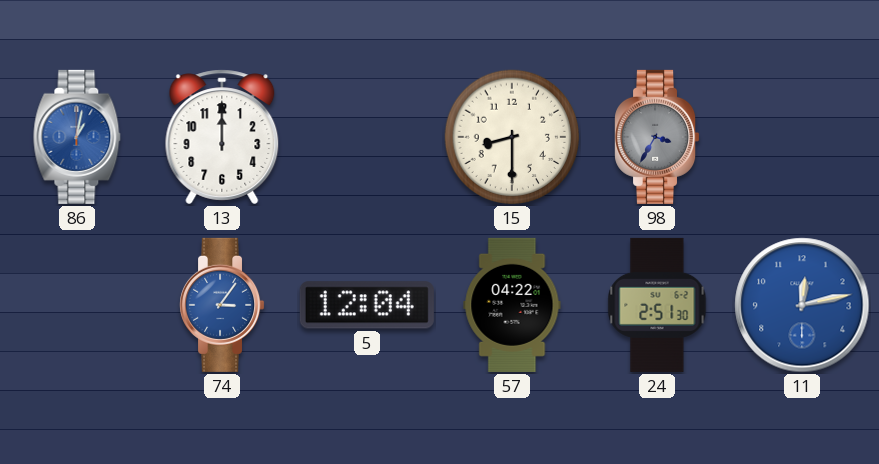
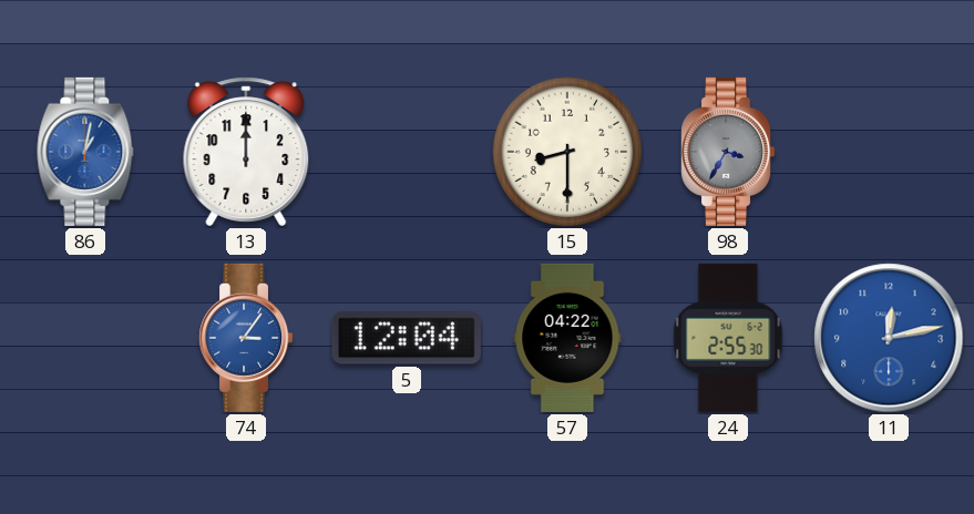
24: 2:51 -> 2:55 (728, 338)
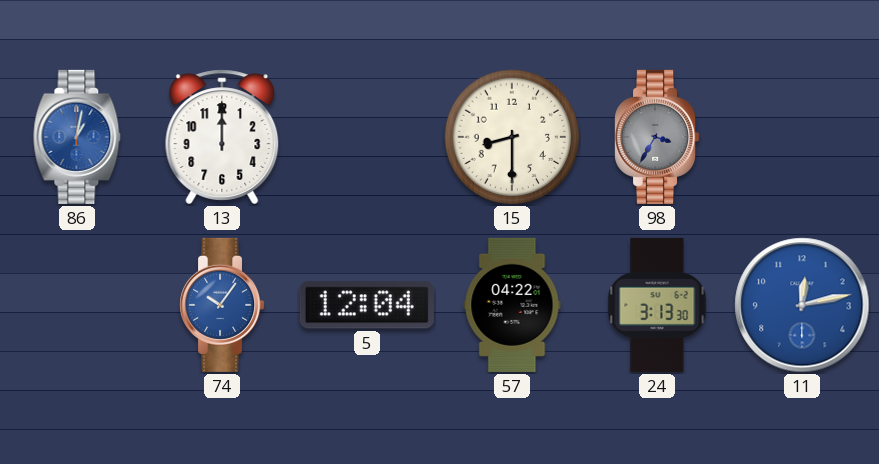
74: 3:06 -> 10:06 (222, 305)
24: 2:55 -> 3:13 (657, 305)
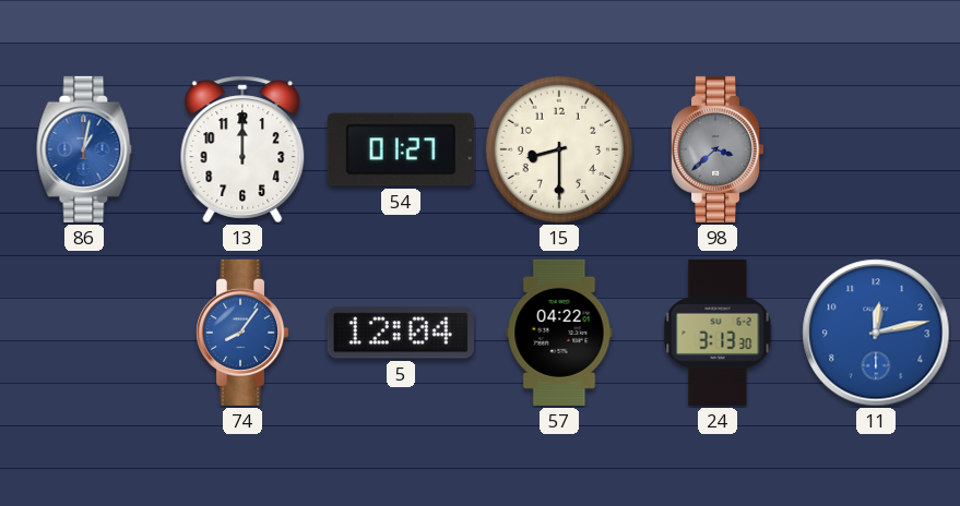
54: none -> 01:27 (401, 149)
98: 3:35 -> 3:38 (718, 149)
74: 10:06 -> 8:06 (242, 333)
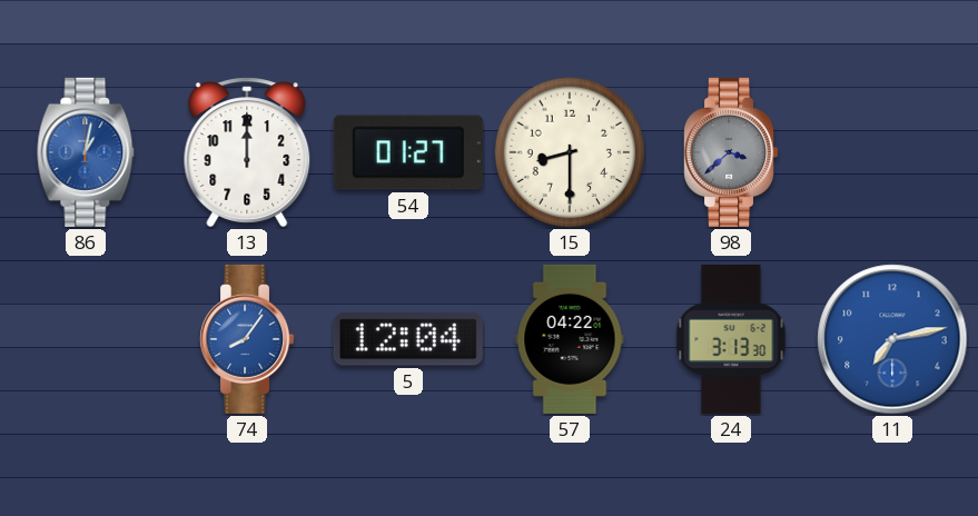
11: 12:13 -> 7:13 (892, 339)
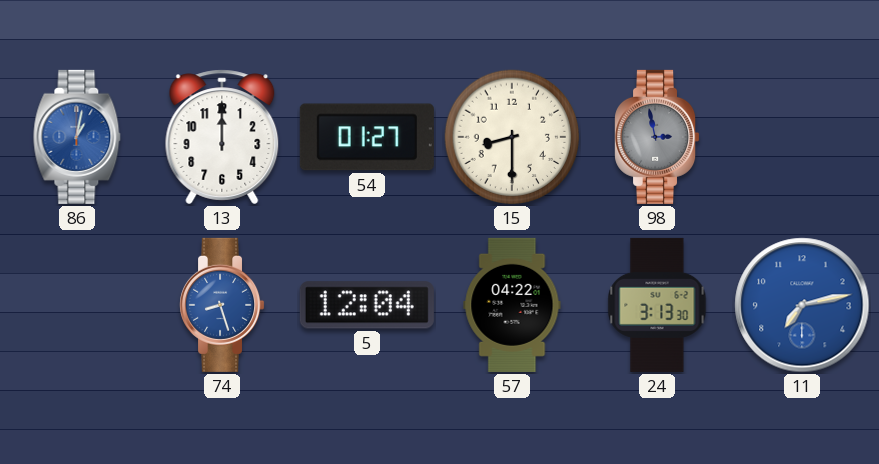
98: 3:38 -> 2:58 (657, 137)
74: 8:06 -> 8:27 (222, 305)
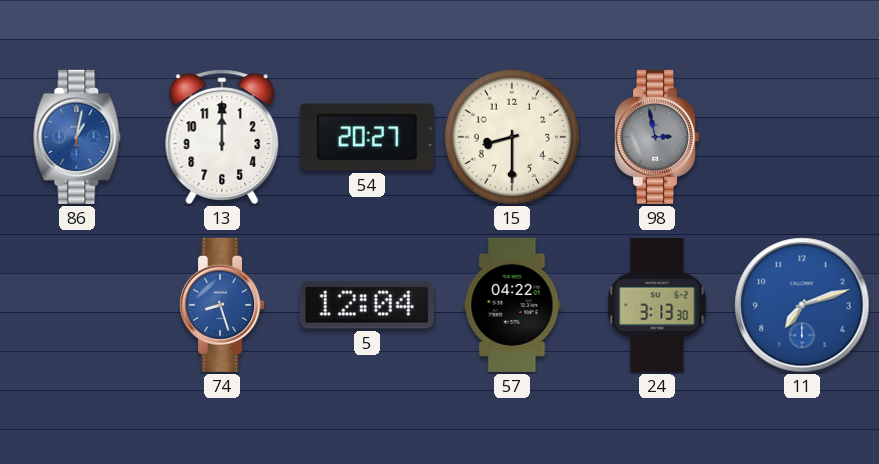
54: 01:27 -> 20:27 (367, 137)
11: 7:13 -> 7:12 (802, 305)
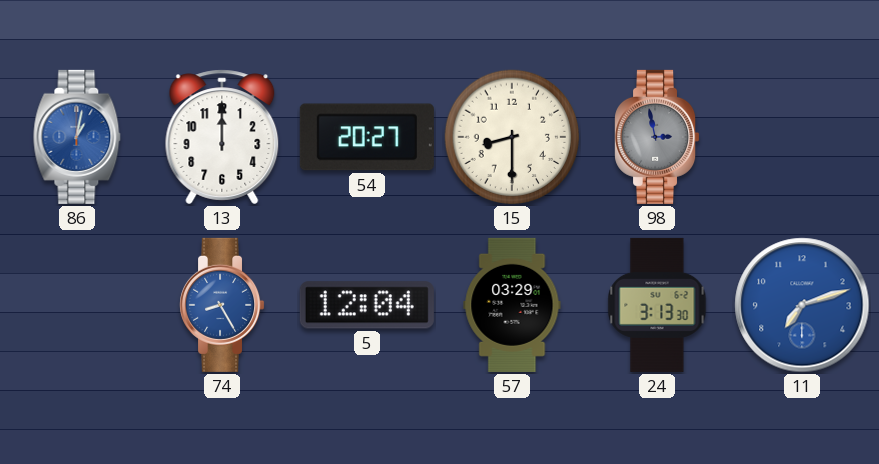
74: 8:27 -> 8:25 (222, 305)
57: 04:22 -> 03:29 (512, 305)
